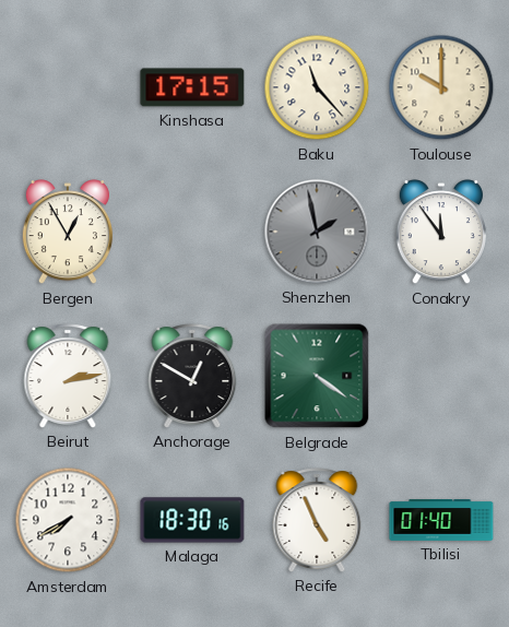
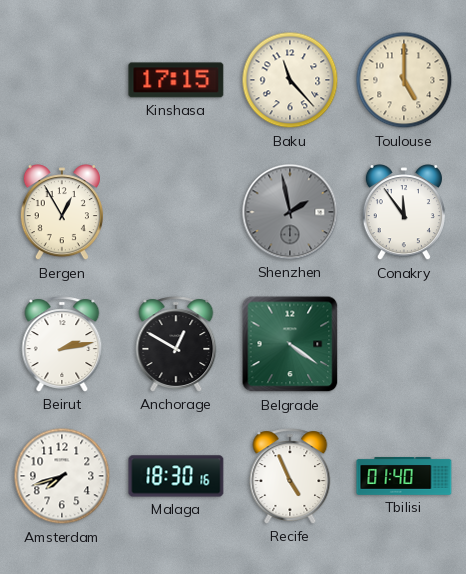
Toulouse: 10:00 -> 5:00 (404, 80)
Amsterdam: 7:40 -> 7:42 (62, 476)
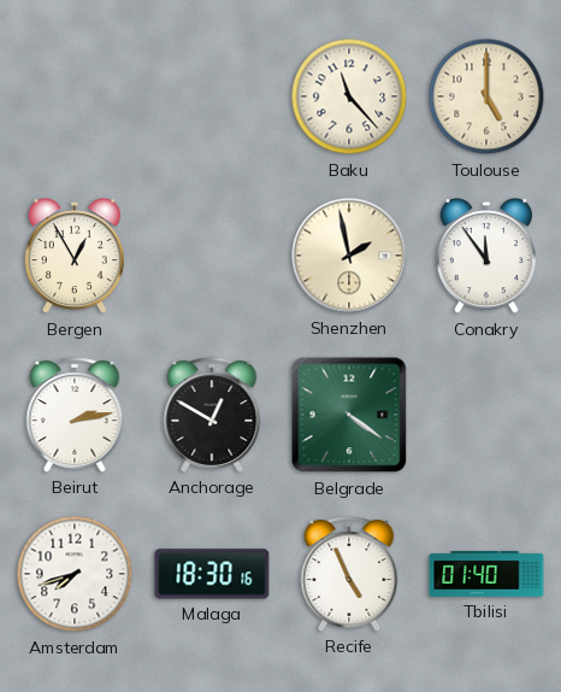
Kinshasa: 17:15 -> none (176, 80)
Shenzhen dial: grey -> cream (349, 256)
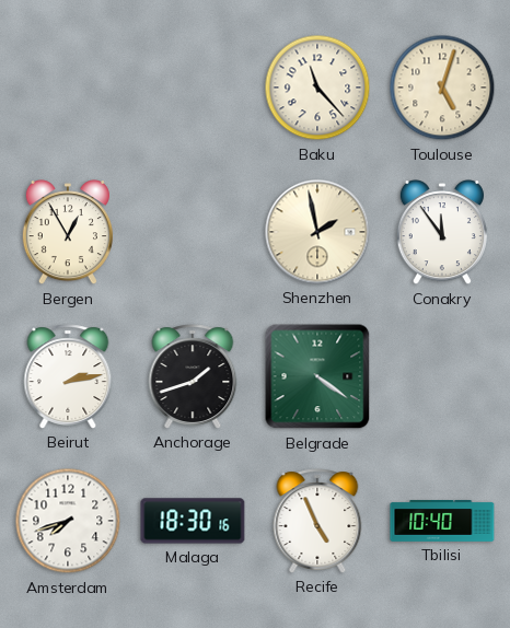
Toulouse: 5:00 -> 5:03 (442, 88)
Anchorage: 12:50 -> 1:42 (193, 376)
Tbilisi: 01:40 -> 10:40 (442, 522)
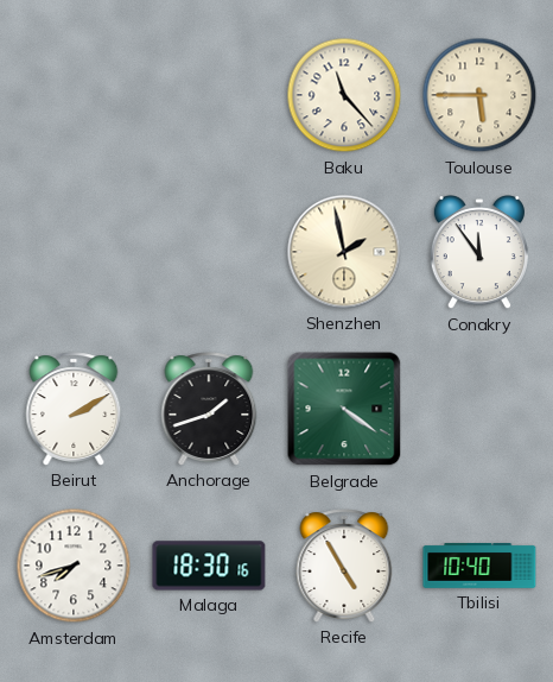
Toulouse: 5:03 -> 5:45 (479, 95)
Bergen: 12:55 -> none (68, 233)
Beirut: 2:13 -> 2:10 (74, 409)
Recife: 4:56 -> 4:55 (344, 566)
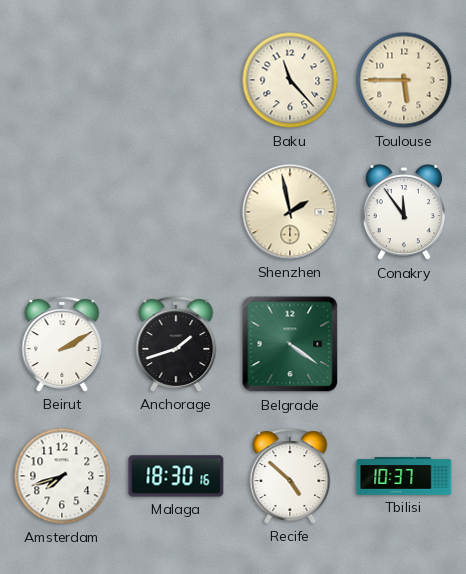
Recife: 4:55 -> 4:52 (290, 476)
Tbilisi: 10:40 -> 10:37 (404, 477)
